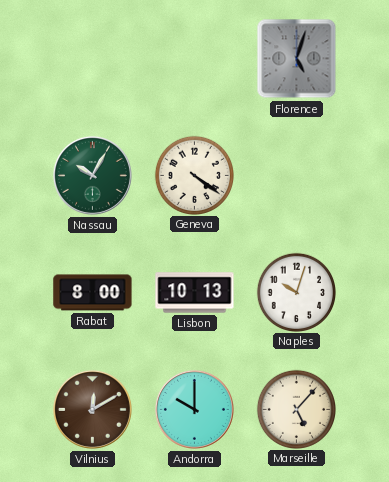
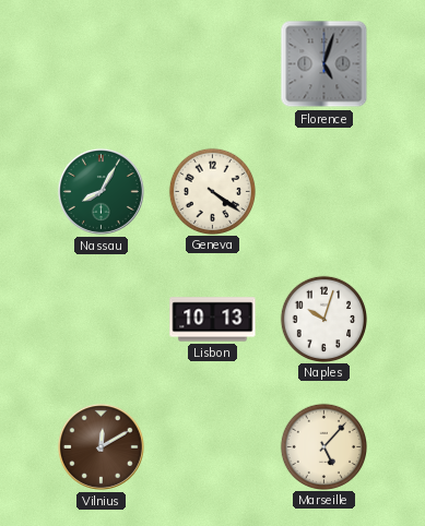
Nassau: 10:05 -> 8:05 (101, 191)
Rabat: 8:00 -> none (93, 293)
Andorra: 10:00 -> none (194, 409)
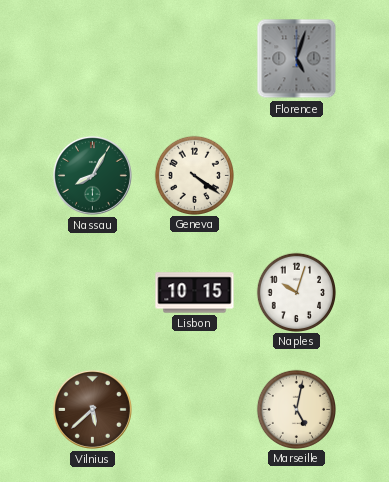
Lisbon: 10:13 -> 10:15 (195, 293)
Vilnius: 12:10 -> 5:38 (92, 409)
Marseille: 5:07 -> 5:02 (296, 409)
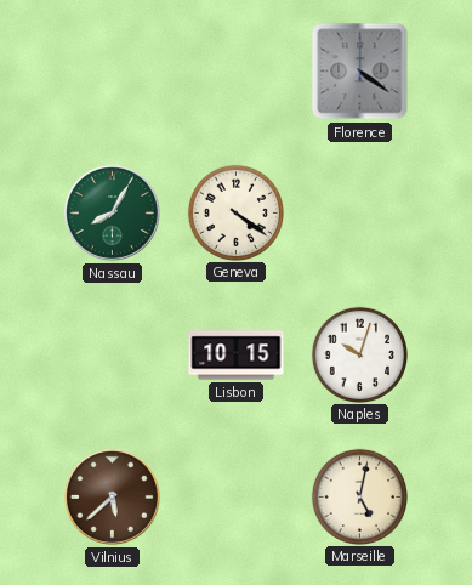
Florence: 5:03 -> 4:21 (360, 72)
